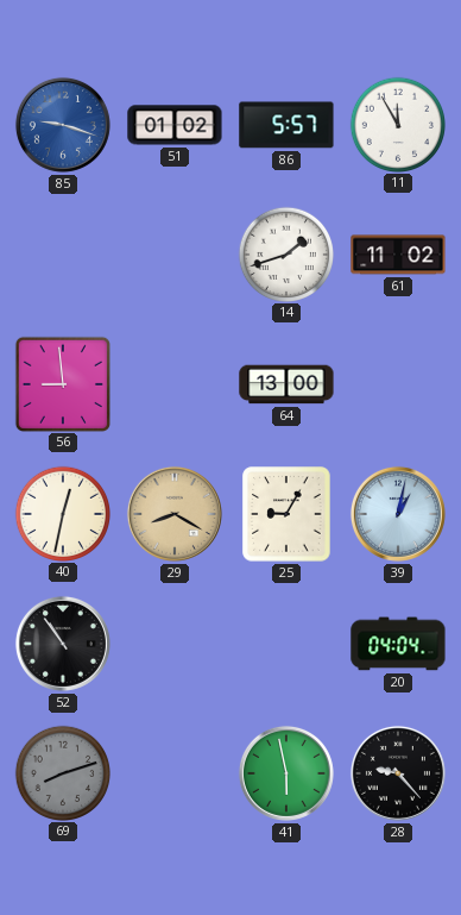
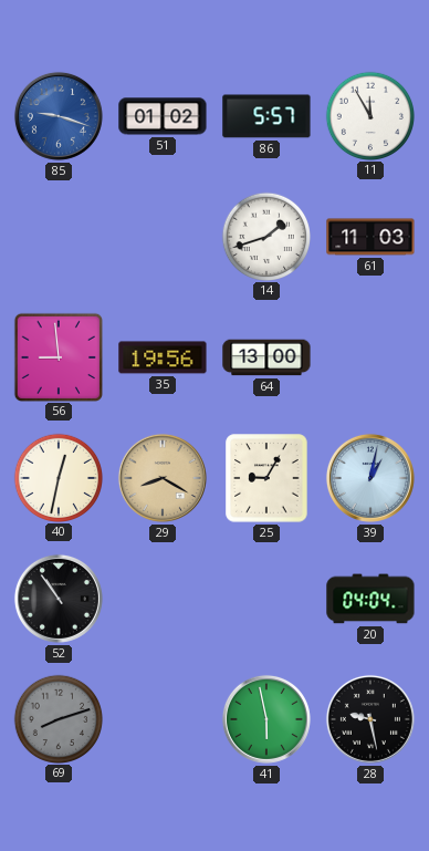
61: 11:02 -> 11:03 (370, 237)
35: none -> 19:56 (163, 357)
28: 9:23 -> 9:28 (370, 719)
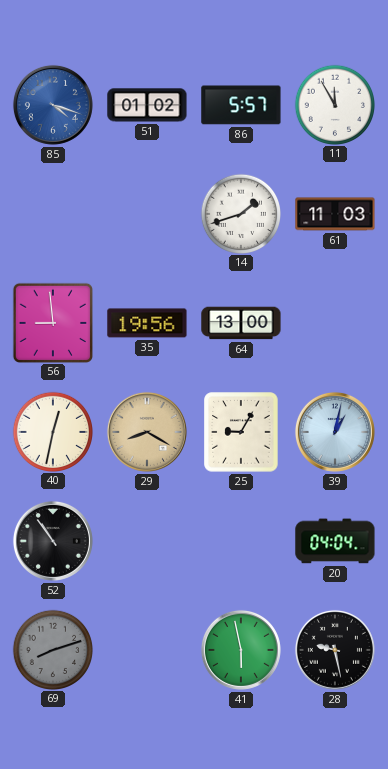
85: 9:18 -> 4:18 (53, 105)
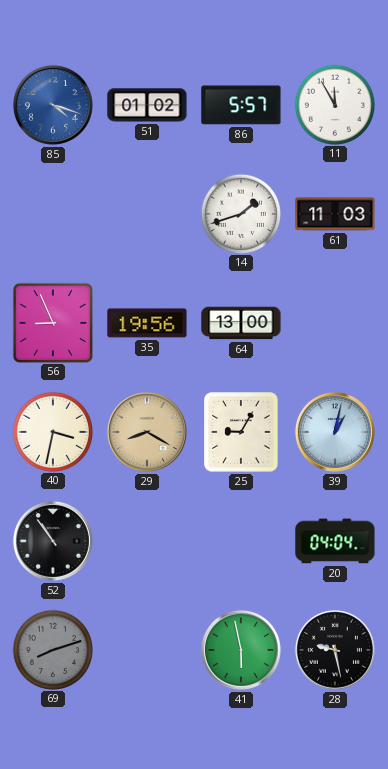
56: 8:59 -> 8:56 (52, 322)
40: 12:32 -> 3:32 (52, 431)
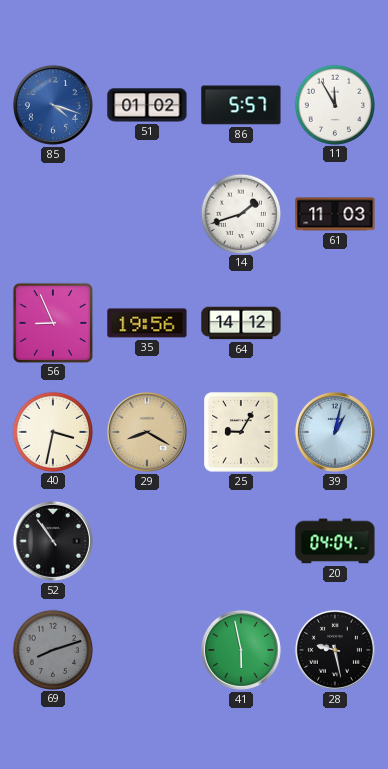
64: 13:00 -> 14:12 (241, 323)
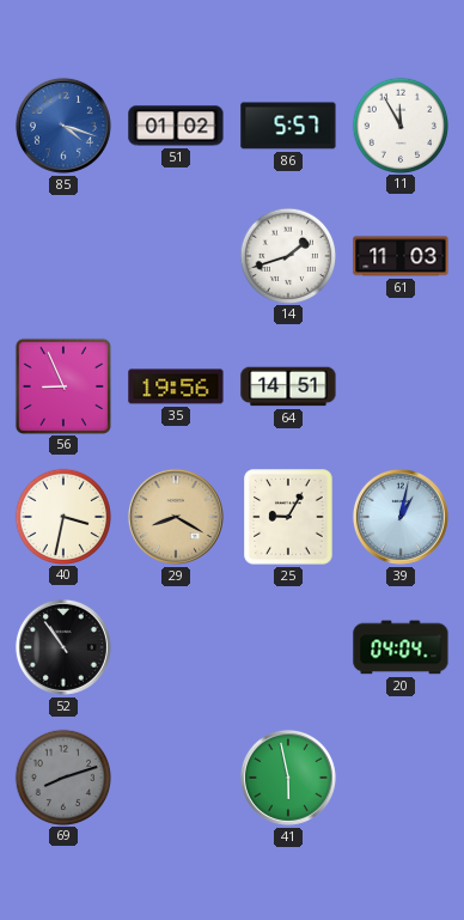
64: 14:12 -> 14:51 (288, 386)
28: 9:28 -> none (335, 650)
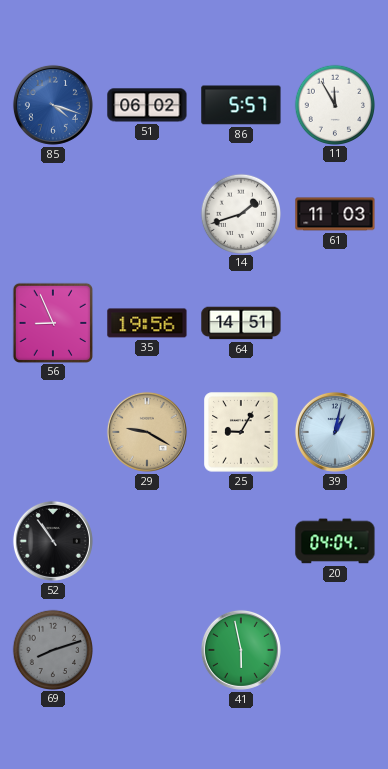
51: 01:02 -> 06:02 (147, 105)
40: 3:32 -> none (62, 516)
29: 8:20 -> 9:20 (147, 432)
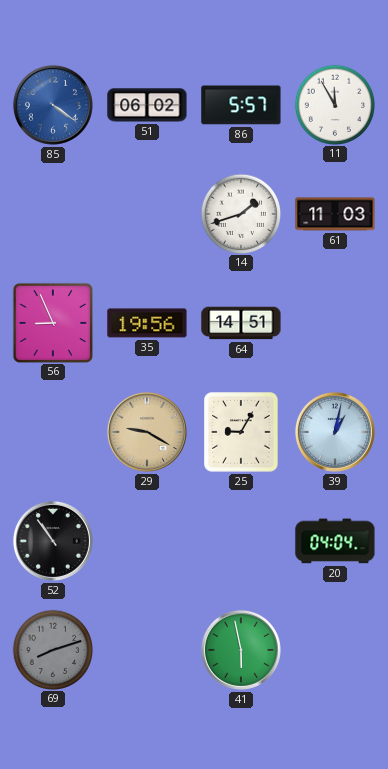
85: 4:18 -> 4:21 (53, 105)
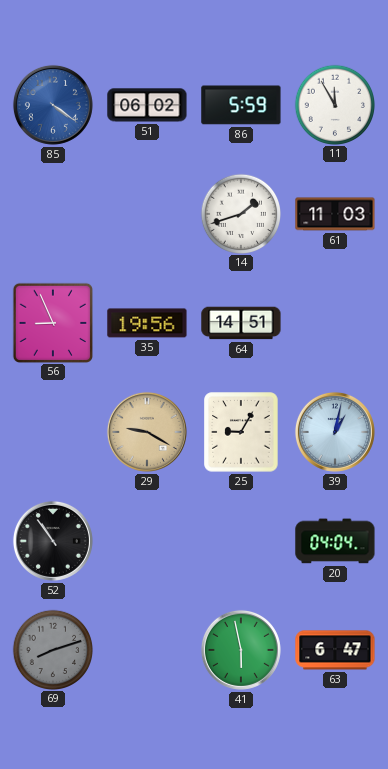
86: 5:57 -> 5:59 (241, 105)
63: none -> 6:47 (335, 650)
